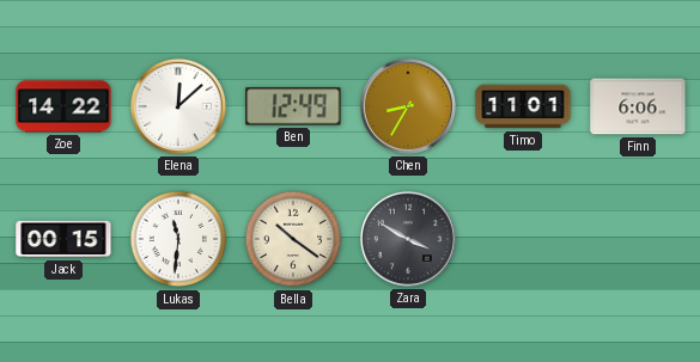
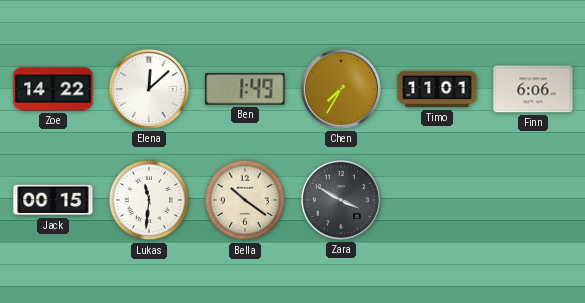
Ben: 12:49 -> 1:49 (245, 89)
Chen: 8:35 -> 7:35 (341, 89)
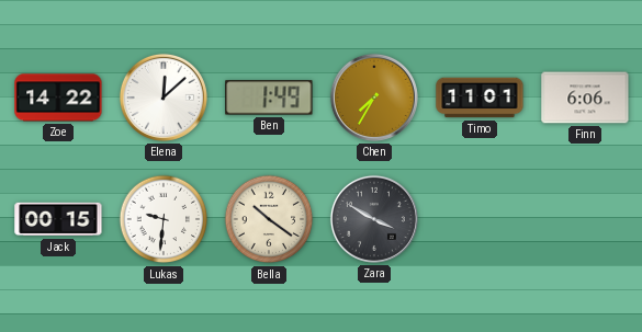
Lukas: 11:31 -> 9:31 (164, 219)
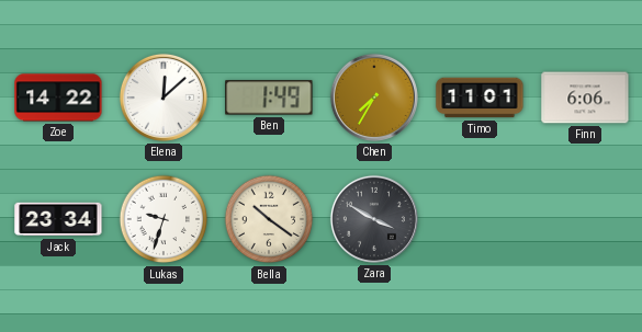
Jack: 00:15 -> 23:34 (58, 219)
Lukas: 9:31 -> 9:33 (164, 219)
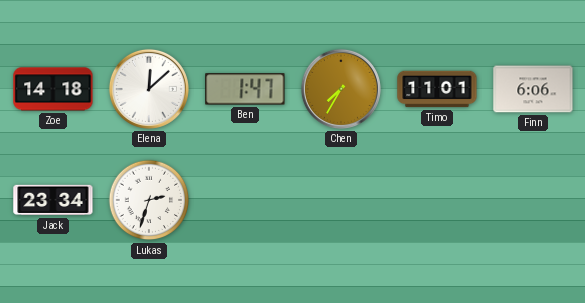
Zoe: 14:22 -> 14:18 (53, 89)
Ben: 1:49 -> 1:47 (245, 89)
Lukas: 9:33 -> 2:33 (149, 200)
Bella: 10:21 -> none (269, 219)
Zara: 3:50 -> none (374, 219)
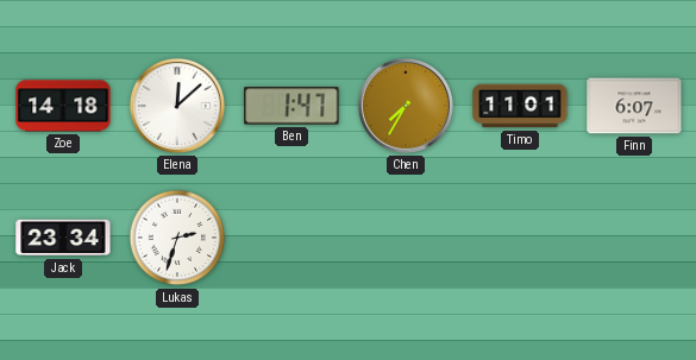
Finn: 6:06 -> 6:07 (634, 106)
